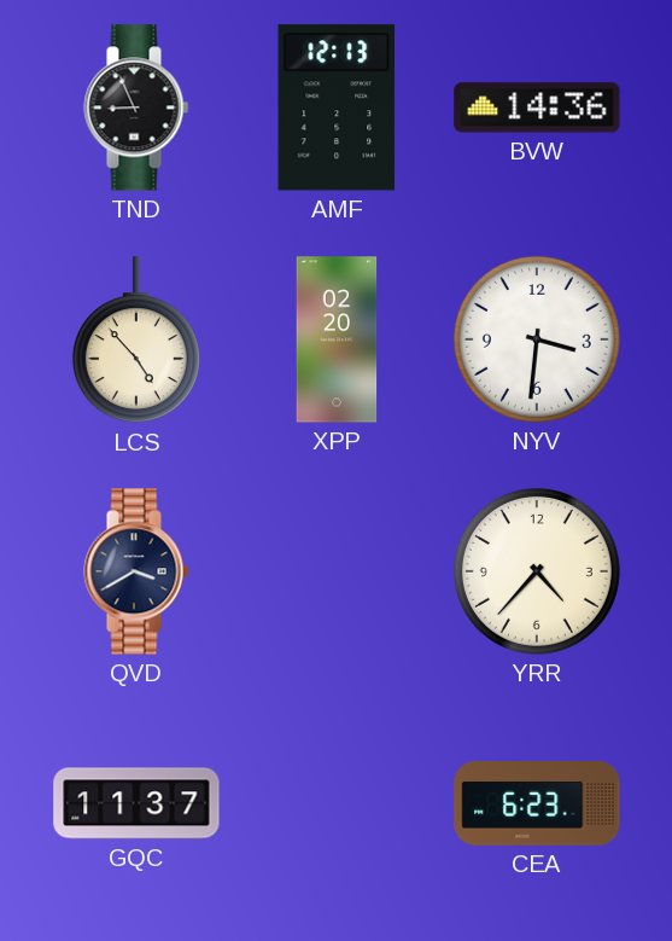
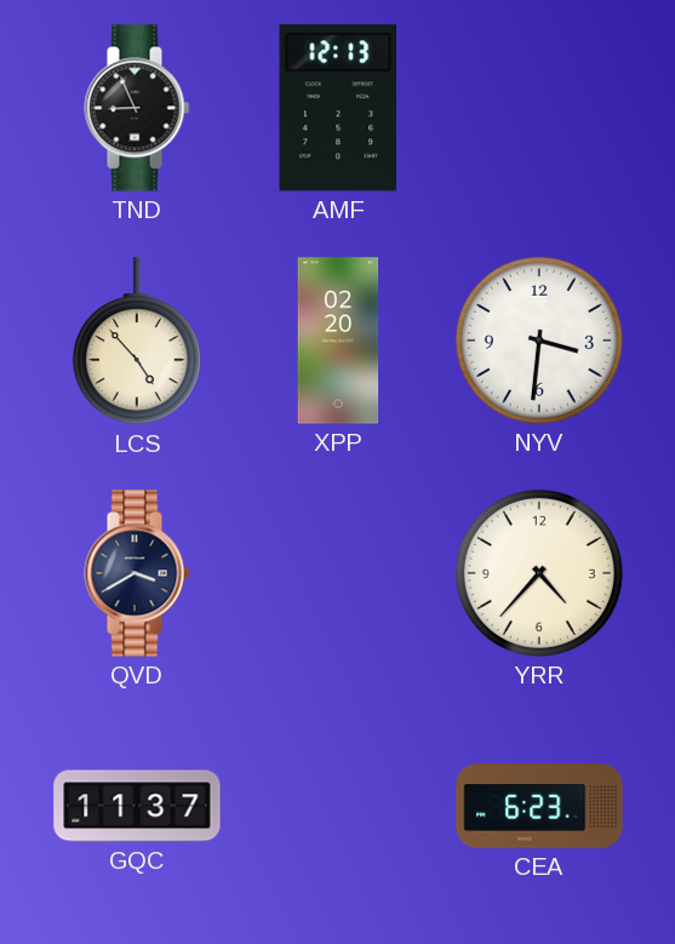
BVW: 14:36 -> none (537, 108)
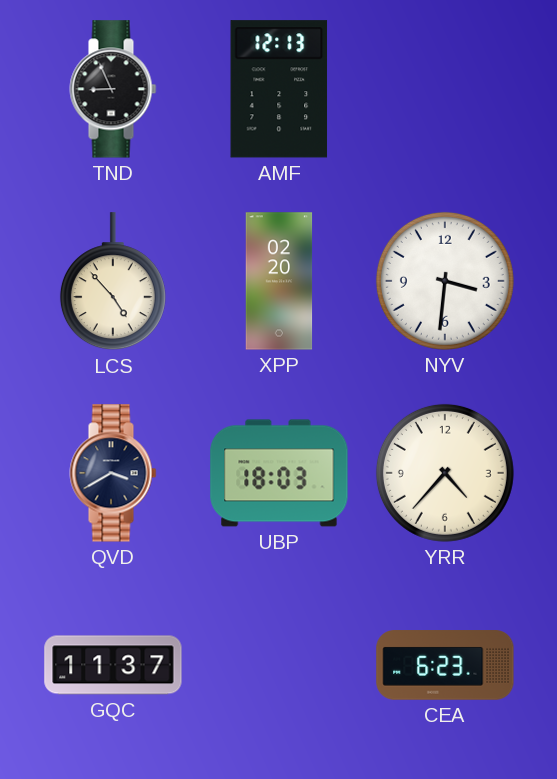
UBP: none -> 18:03 (279, 473)
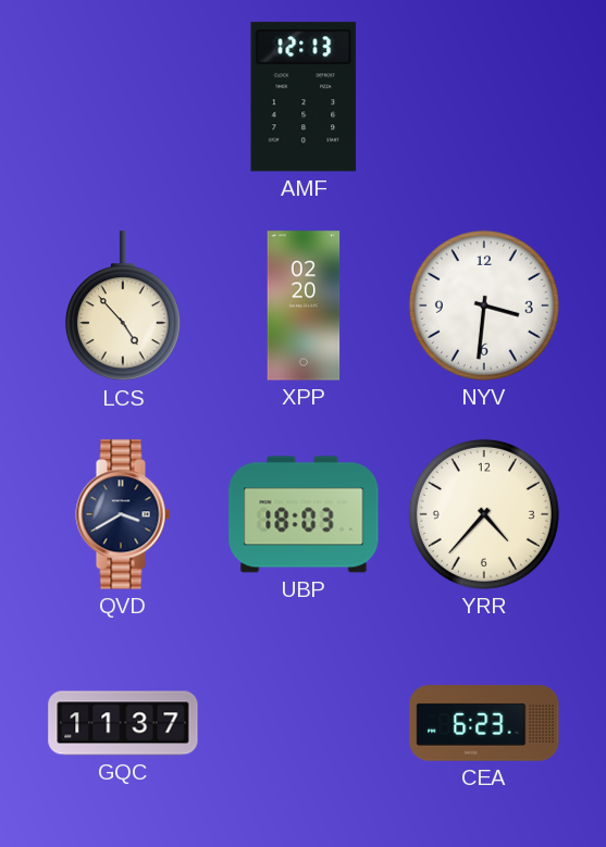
TND: 8:56 -> none (113, 89)
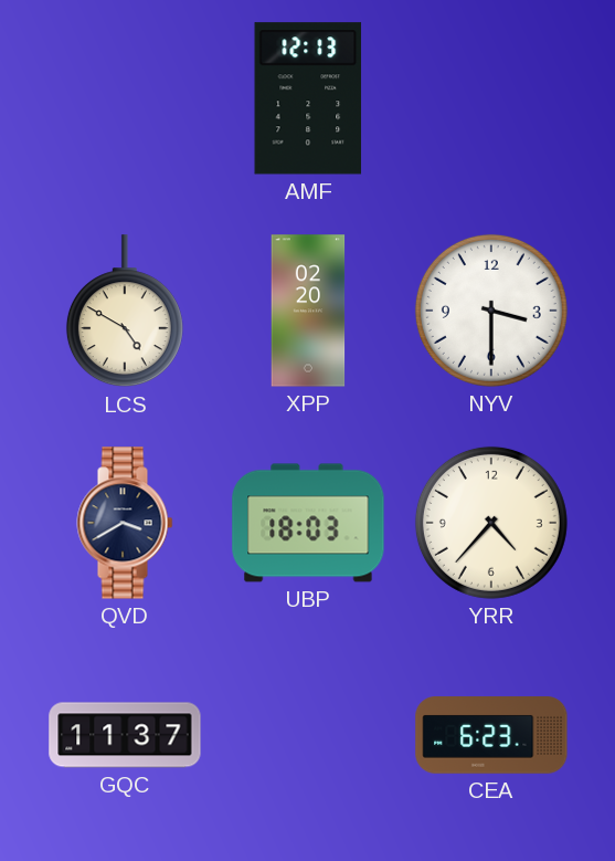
LCS: 4:53 -> 4:50 (125, 312)
NYV: 3:31 -> 3:30 (491, 311)
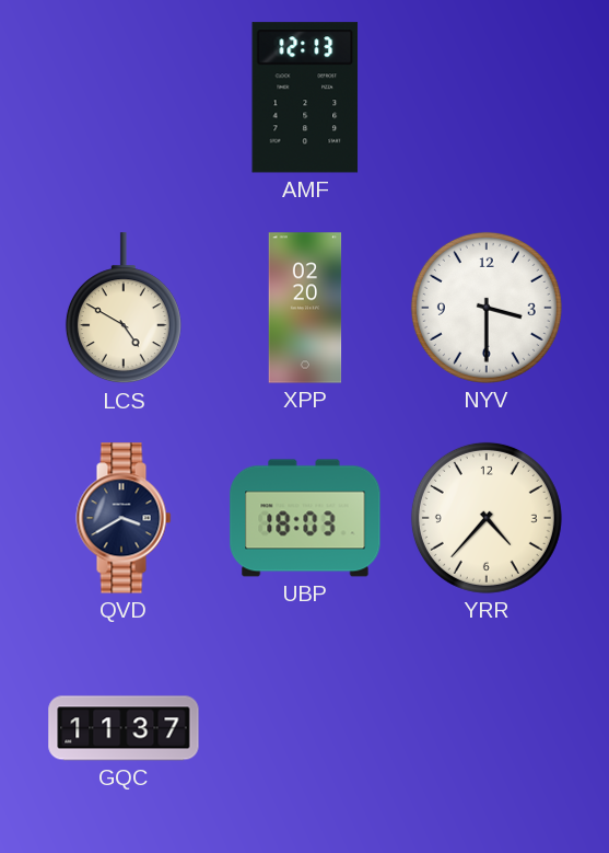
CEA: 6:23 -> none (491, 735)
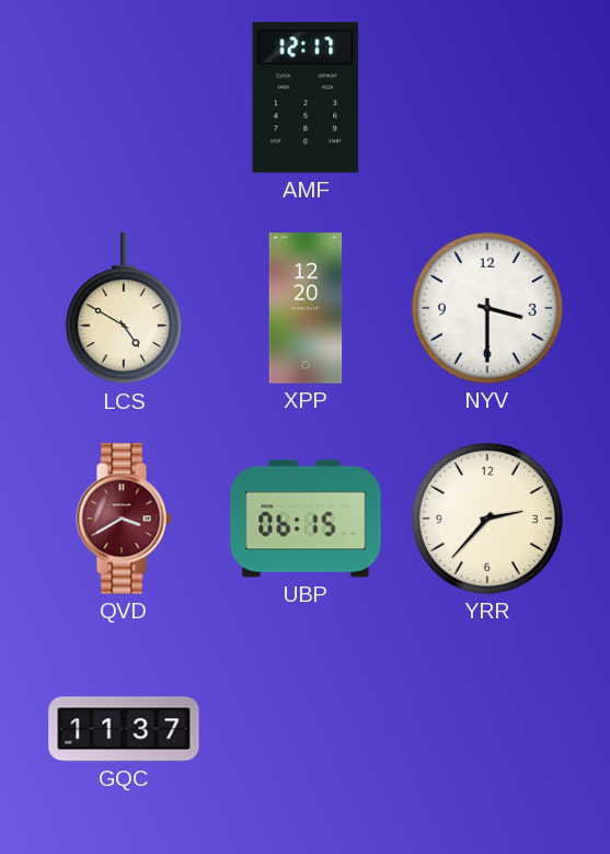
AMF: 12:13 -> 12:17 (306, 98)
XPP: 02:20 -> 12:20 (306, 308)
QVD dial: navy -> burgundy (124, 519)
UBP: 18:03 -> 06:15 (306, 519)
YRR: 4:37 -> 2:37 (487, 519)
